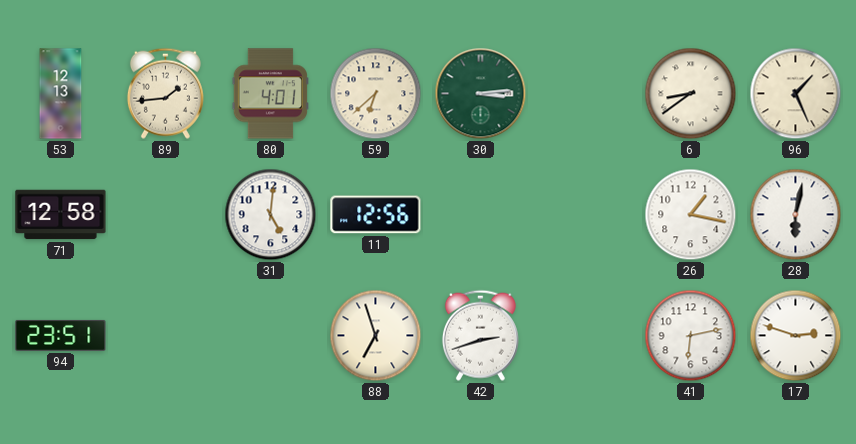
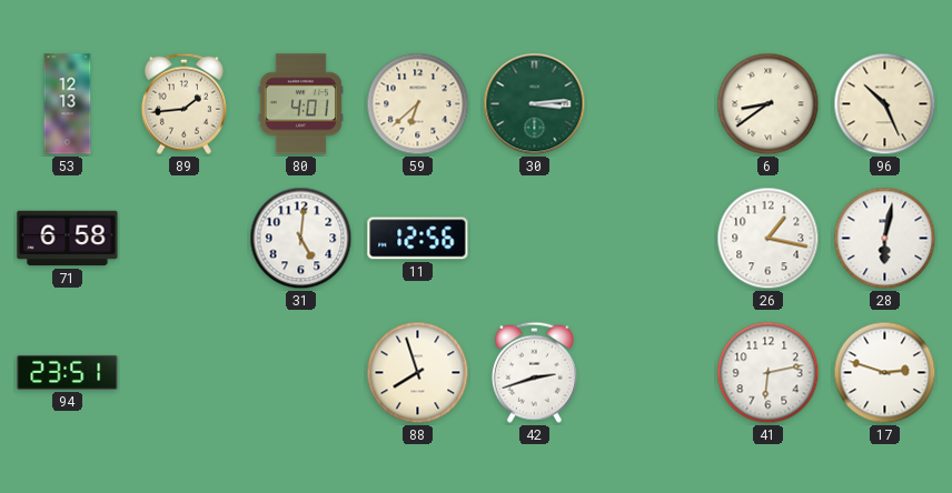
96: 1:26 -> 10:26 (885, 104)
71: 12:58 -> 6:58 (68, 239)
88: 6:57 -> 7:57 (418, 373)
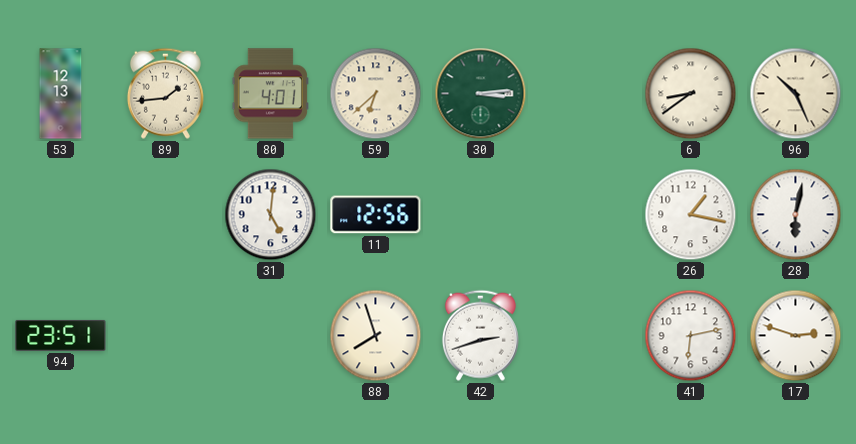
71: 6:58 -> none (68, 239)
